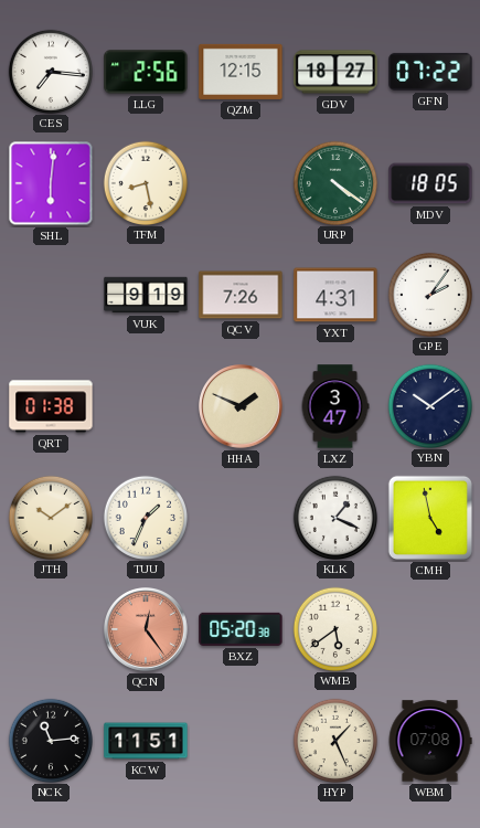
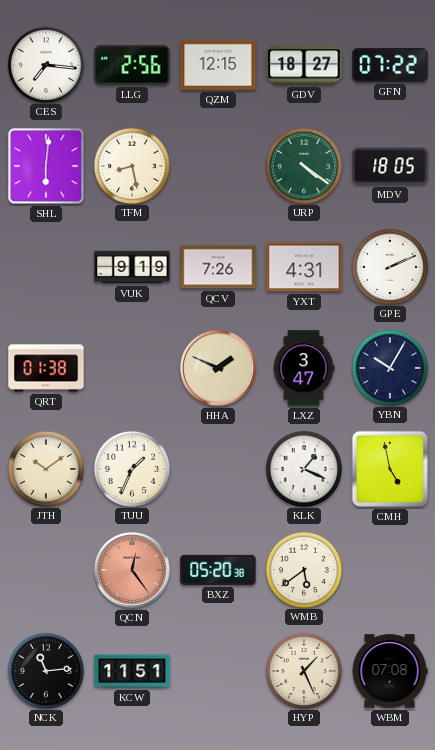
GPE: 2:06 -> 2:11 (389, 266)
YBN: 10:09 -> 10:05 (389, 367)
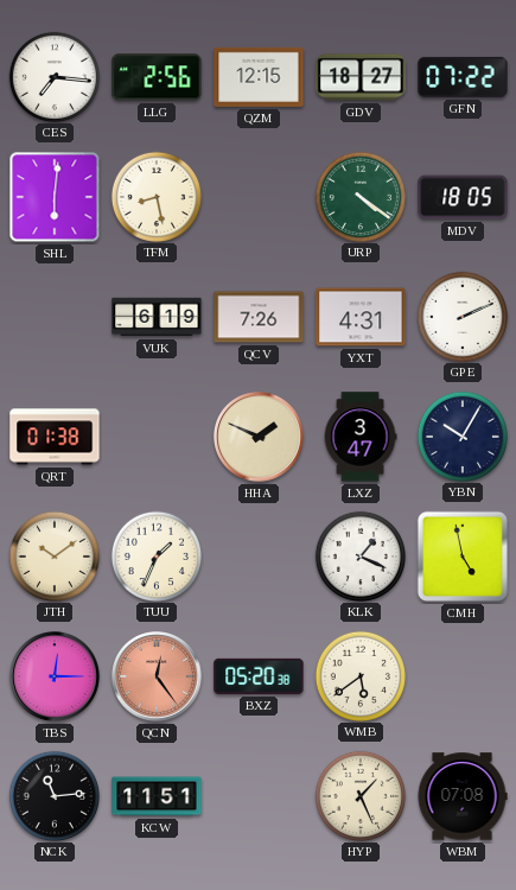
VUK: 9:19 -> 6:19 (157, 317)
TBS: none -> 12:15 (56, 678)
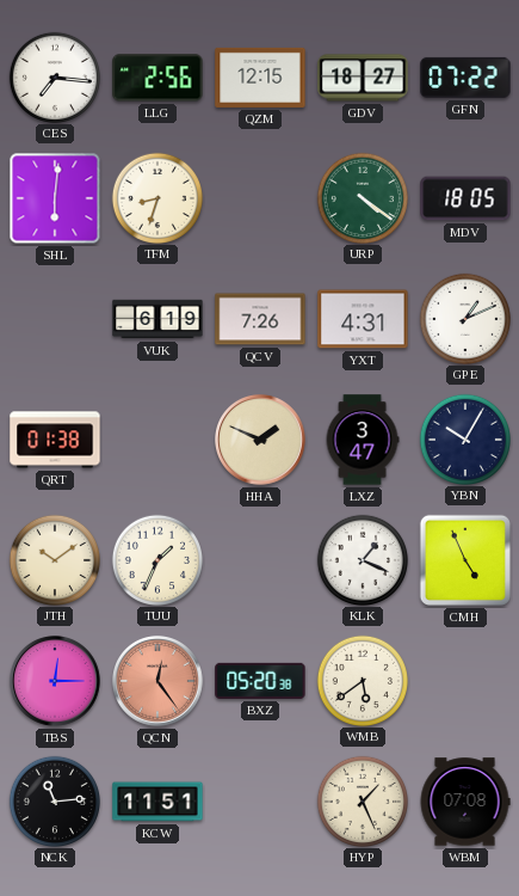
TFM: 8:28 -> 8:33 (156, 197)
GPE: 2:11 -> 1:11 (464, 318)
CMH: 4:58 -> 4:56 (465, 560)
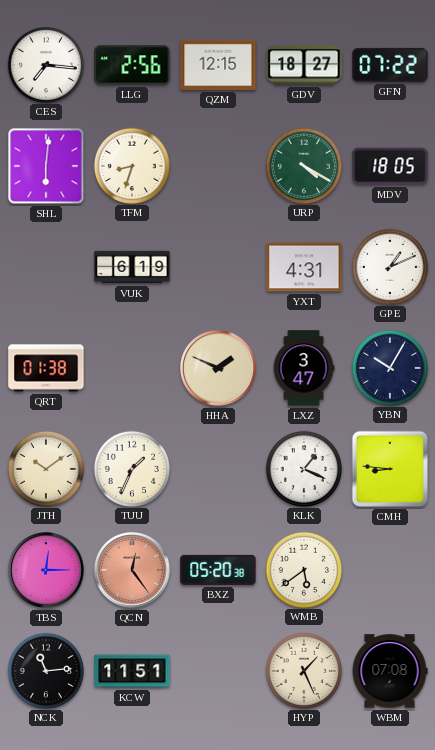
URP: 4:21 -> 4:20 (303, 165)
QCV: 7:26 -> none (260, 319)
CMH: 4:56 -> 8:46 (390, 469)
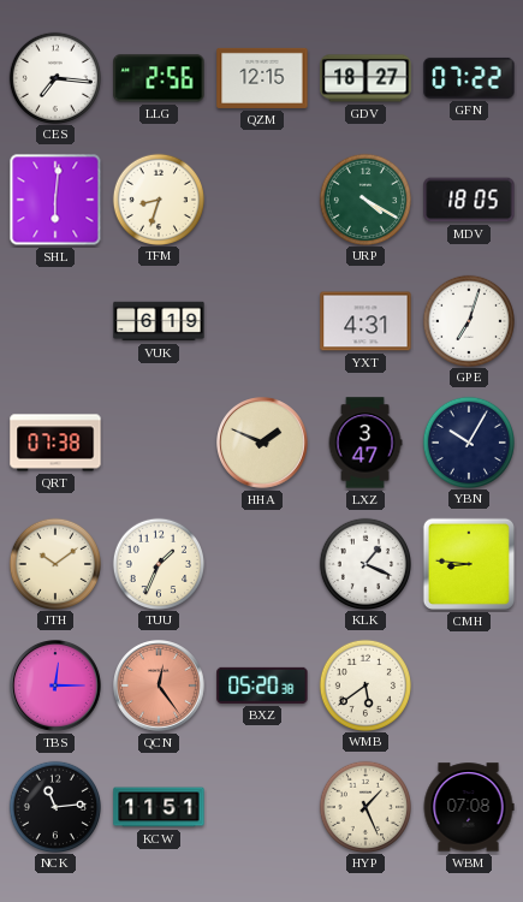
GPE: 1:11 -> 7:03 (468, 320)
QRT: 01:38 -> 07:38 (55, 443)
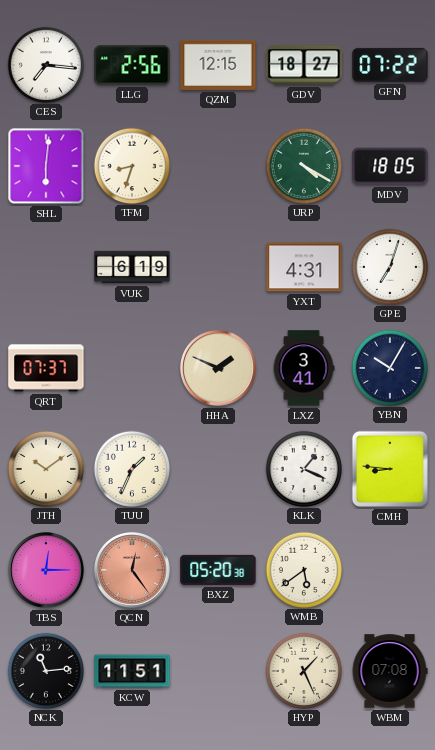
QRT: 07:38 -> 07:37 (46, 368)
LXZ: 3:47 -> 3:41 (304, 368)
